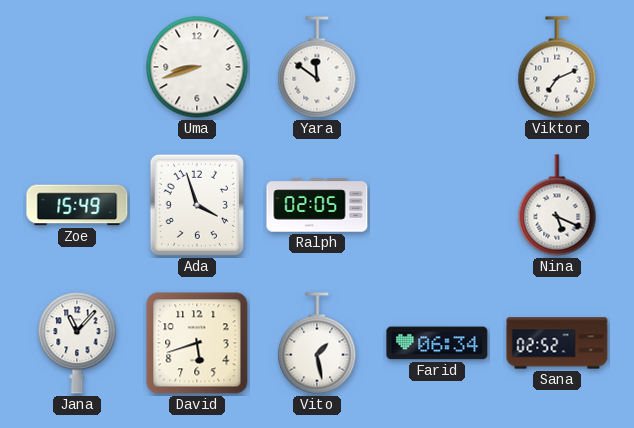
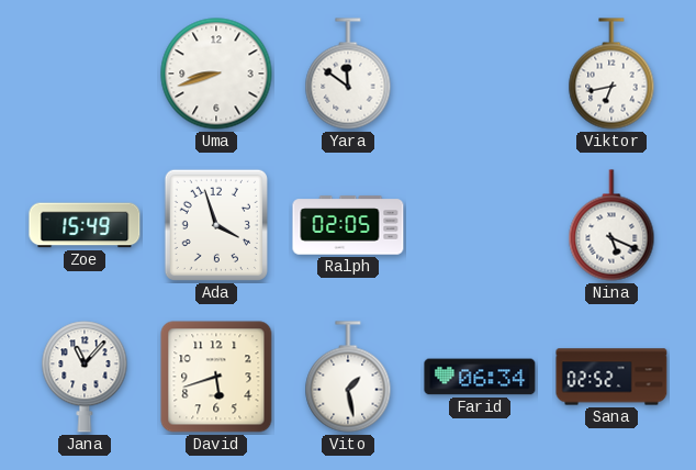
Viktor: 7:11 -> 6:43 (611, 74)
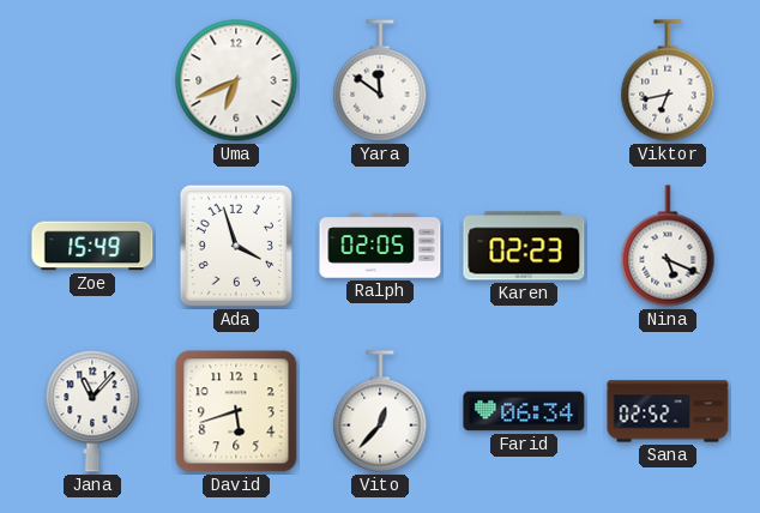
Uma: 8:42 -> 6:41 (236, 80)
Karen: none -> 02:23 (524, 246)
Vito: 1:28 -> 12:37 (380, 411)
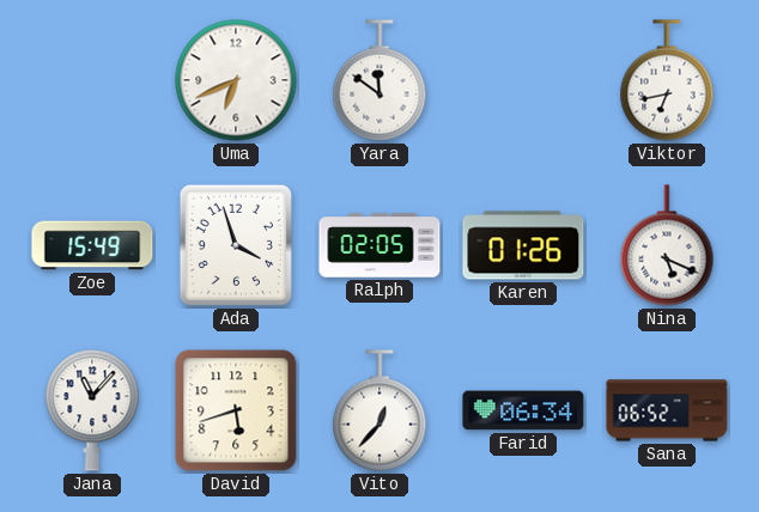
Karen: 02:23 -> 01:26 (523, 245)
Sana: 02:52 -> 06:52 (667, 410)
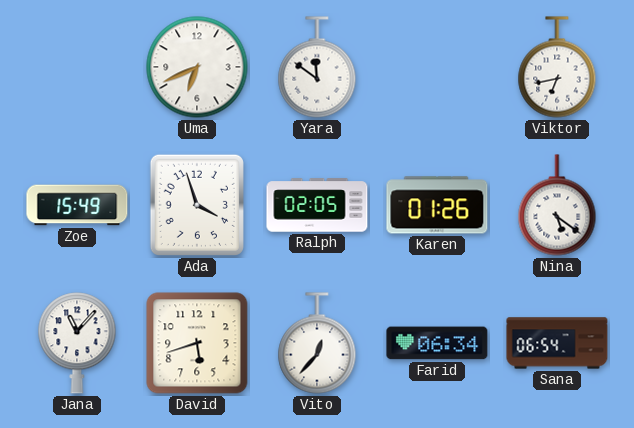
Nina: 5:19 -> 5:21 (557, 205)
Sana: 06:52 -> 06:54 (557, 343)
